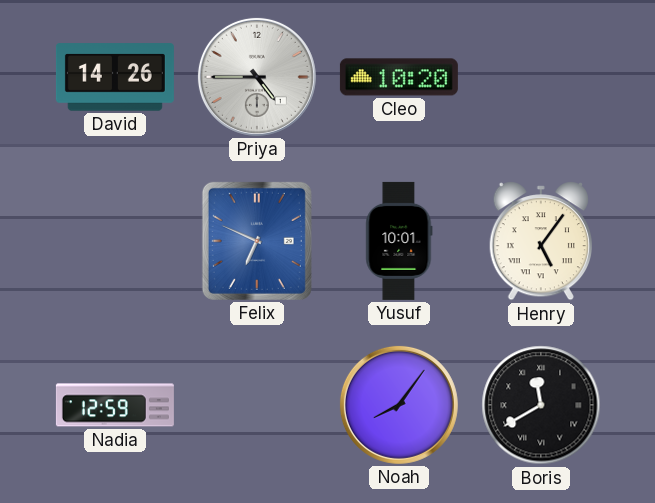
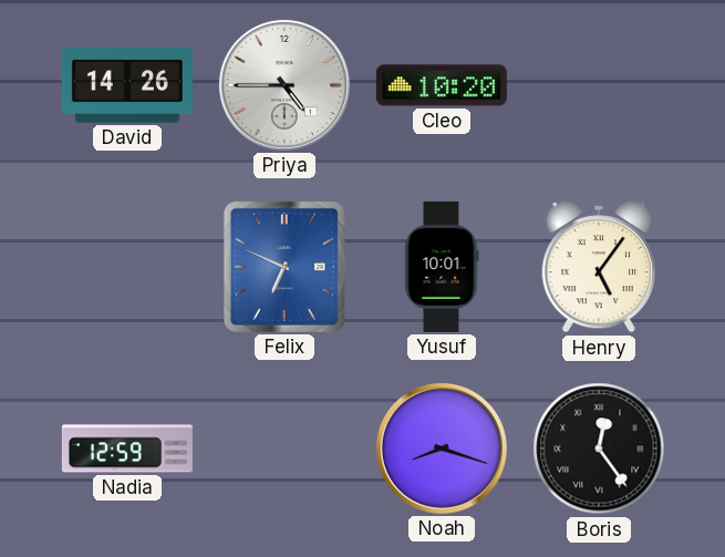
Noah: 8:06 -> 8:18 (442, 448)
Boris: 11:40 -> 12:24 (599, 448)
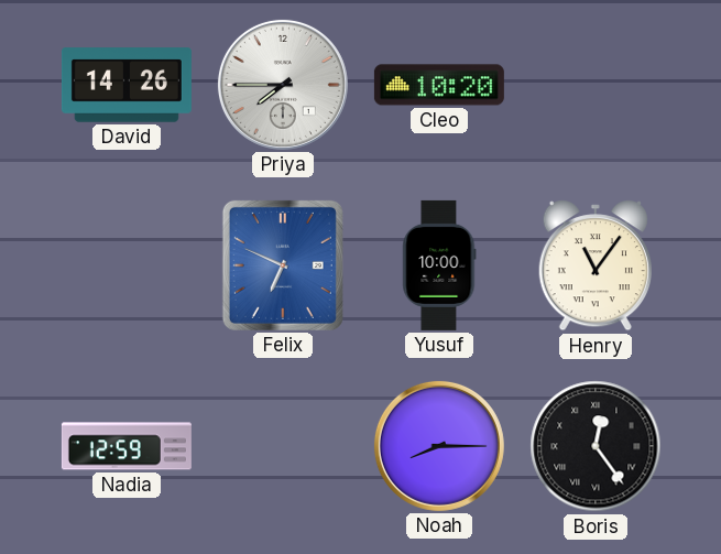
Priya: 4:45 -> 7:45 (283, 85)
Yusuf: 10:01 -> 10:00 (439, 265)
Henry: 5:06 -> 11:06 (594, 267)
Noah: 8:18 -> 8:15 (439, 446)
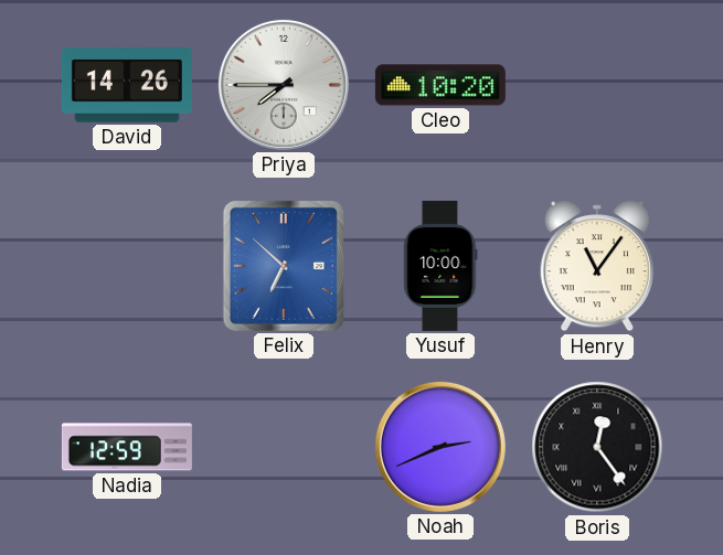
Felix: 6:49 -> 6:52 (284, 266)
Noah: 8:15 -> 2:41 (440, 447)
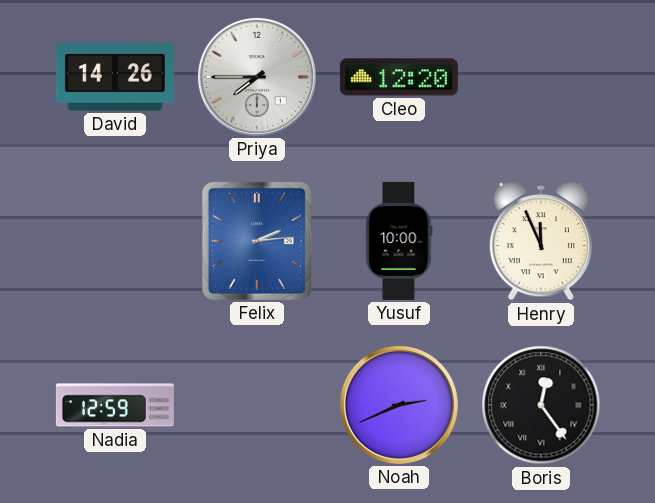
Cleo: 10:20 -> 12:20 (399, 77)
Felix: 6:52 -> 2:14 (257, 241)
Henry: 11:06 -> 11:56 (540, 242)
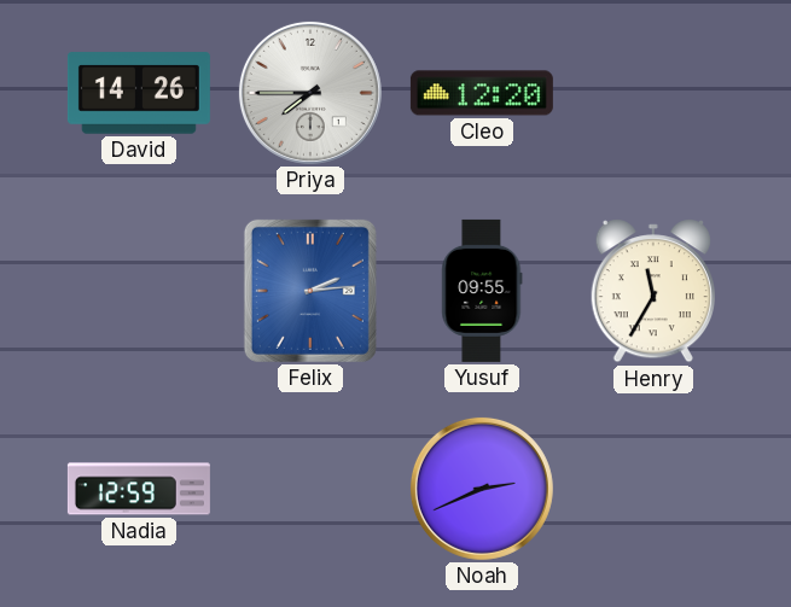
Yusuf: 10:00 -> 09:55 (482, 291)
Henry: 11:56 -> 11:35 (652, 292)
Boris: 12:24 -> none (541, 405)
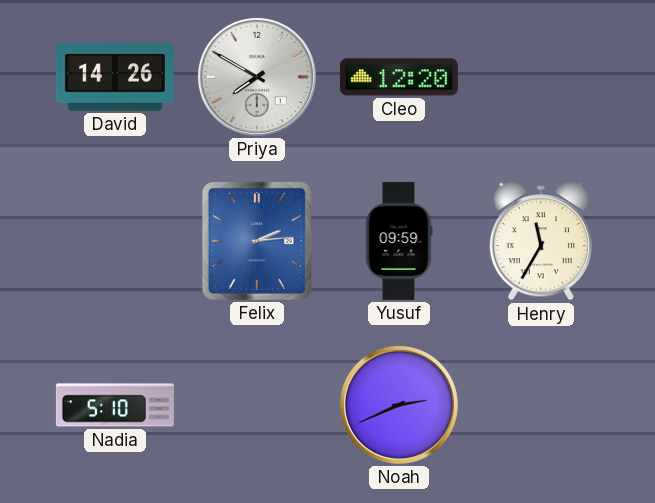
Priya: 7:45 -> 7:50 (257, 77)
Yusuf: 09:55 -> 09:59 (399, 241)
Nadia: 12:59 -> 5:10 (115, 405)
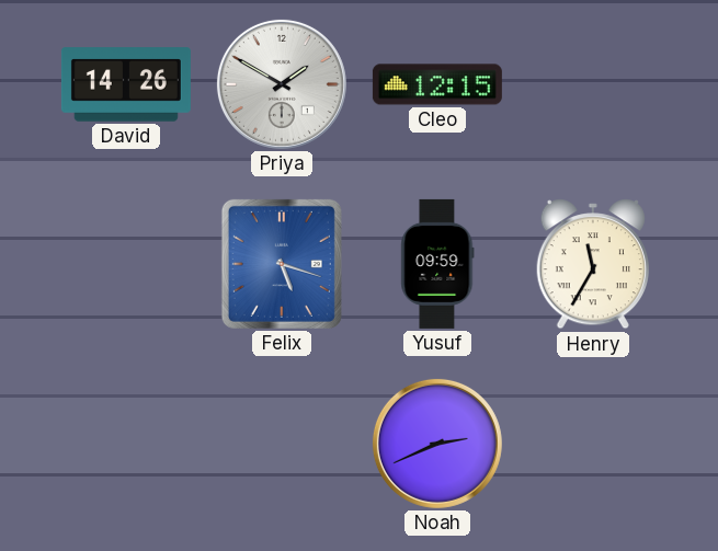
Priya: 7:50 -> 1:50 (282, 84)
Cleo: 12:20 -> 12:15 (437, 84)
Felix: 2:14 -> 5:18 (282, 264)
Nadia: 5:10 -> none (115, 405)
